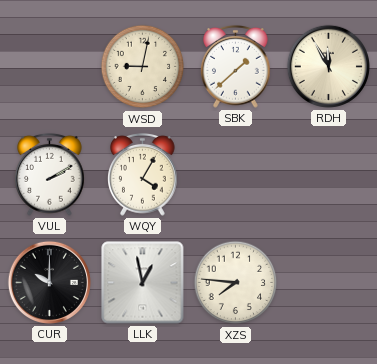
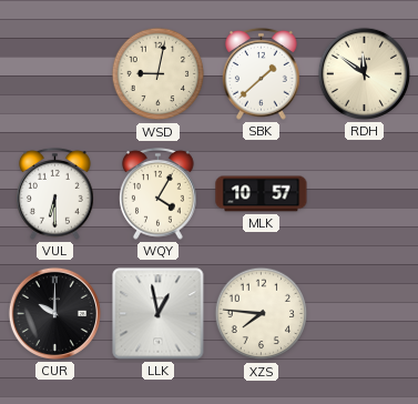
RDH: 11:55 -> 11:51 (364, 73)
VUL: 2:10 -> 6:30 (55, 194)
MLK: none -> 10:57 (262, 194)
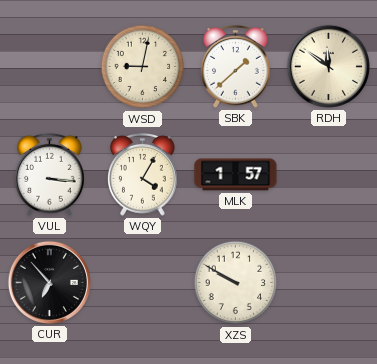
VUL: 6:30 -> 3:16 (50, 175)
MLK: 10:57 -> 1:57 (236, 175)
CUR: 10:00 -> 6:53 (49, 282)
LLK: 12:58 -> none (159, 314)
XZS: 7:46 -> 9:50 (236, 283)
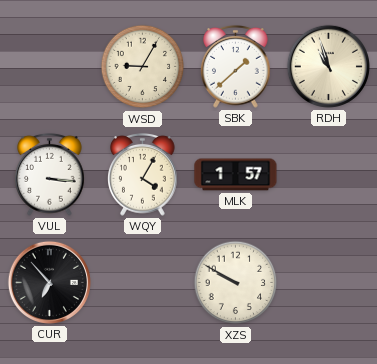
WSD: 9:02 -> 9:05 (143, 67)
RDH: 11:51 -> 10:57 (328, 66)
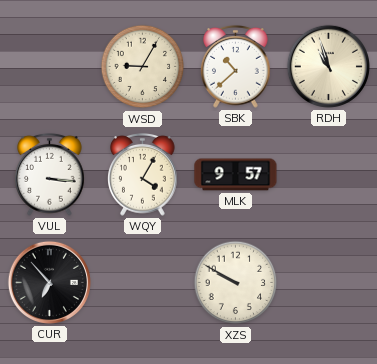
SBK: 1:38 -> 10:38 (236, 67)
MLK: 1:57 -> 9:57 (236, 175)
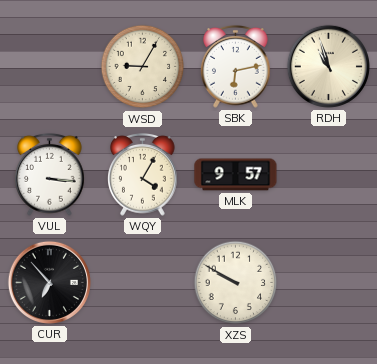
SBK: 10:38 -> 6:13 (236, 67)
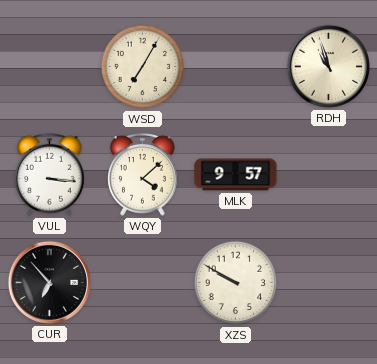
WSD: 9:05 -> 7:05 (143, 67)
SBK: 6:13 -> none (236, 67)
WQY: 4:05 -> 4:08 (143, 175)
